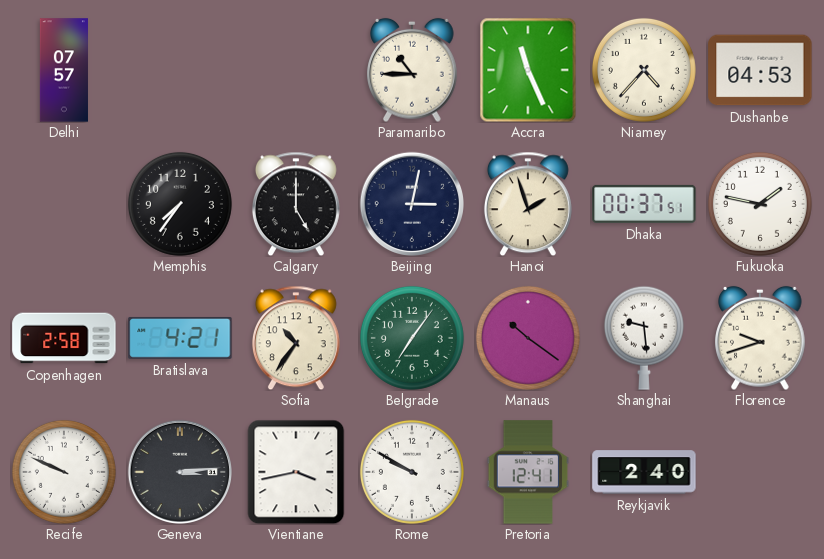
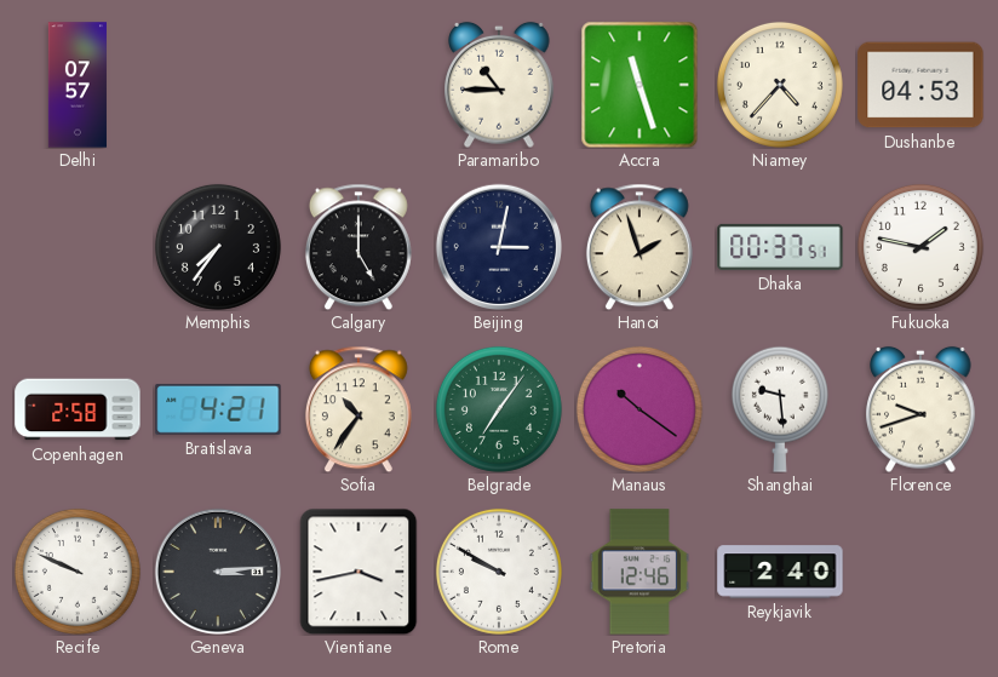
Accra: 11:26 -> 11:27 (639, 85)
Pretoria: 12:41 -> 12:46 (639, 572)
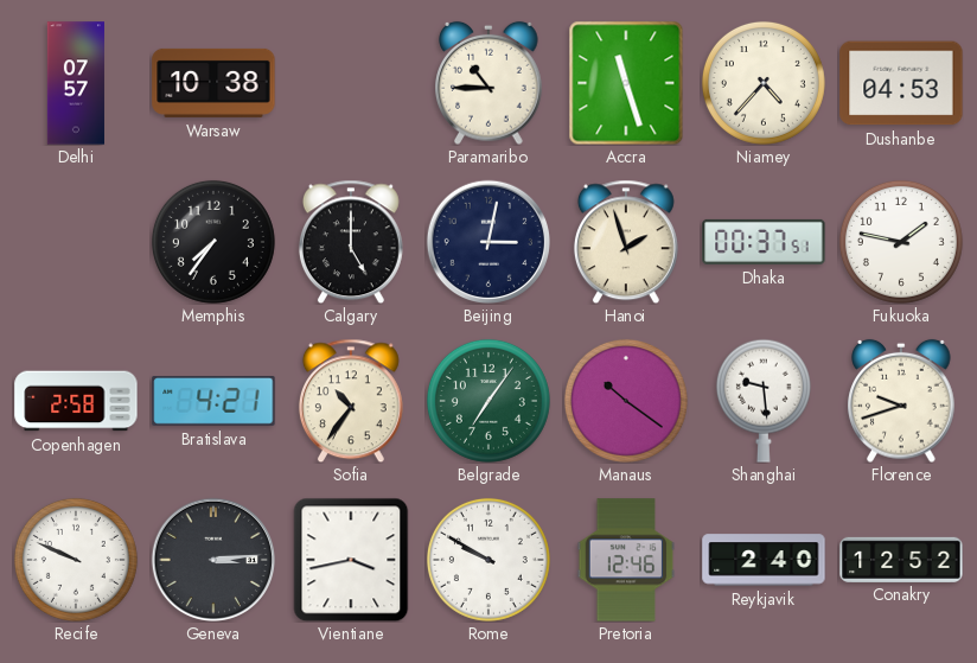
Warsaw: none -> 10:38 (213, 83)
Conakry: none -> 12:52 (901, 559)
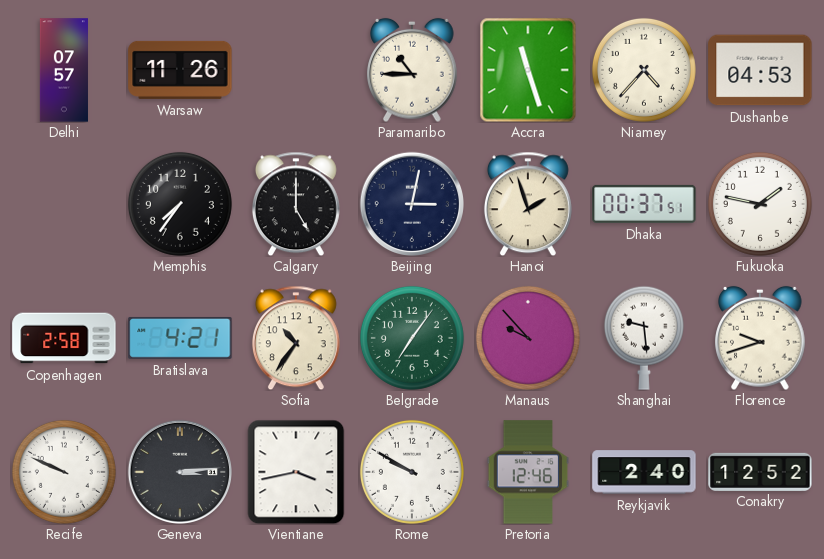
Warsaw: 10:38 -> 11:26 (180, 70)
Manaus: 10:21 -> 9:53 (528, 338)
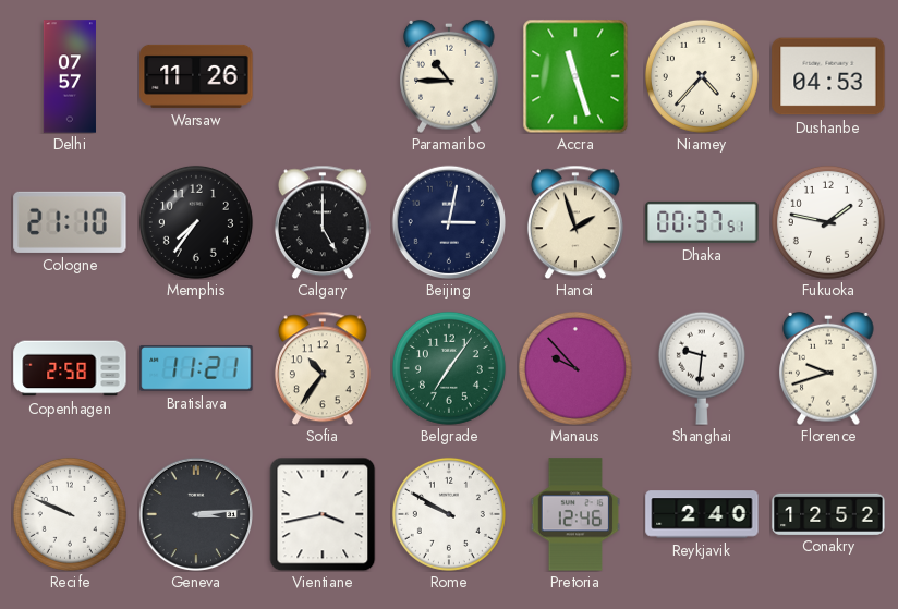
Cologne: none -> 21:10 (70, 222)
Bratislava: 4:21 -> 11:21 (196, 368)
Shanghai: 9:29 -> 9:31 (702, 368)
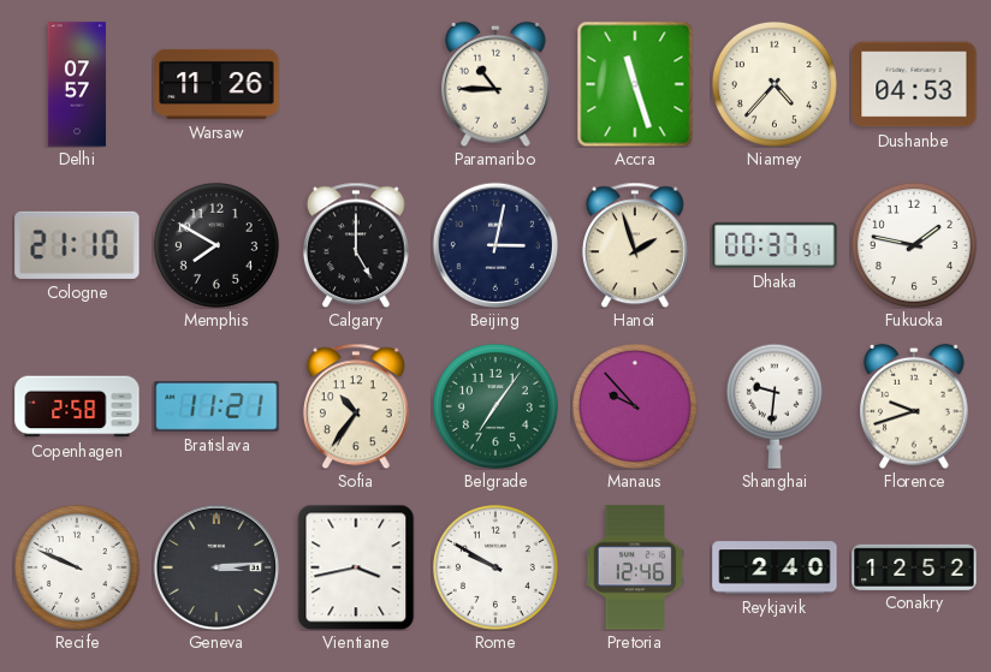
Memphis: 7:36 -> 7:50 (216, 245)
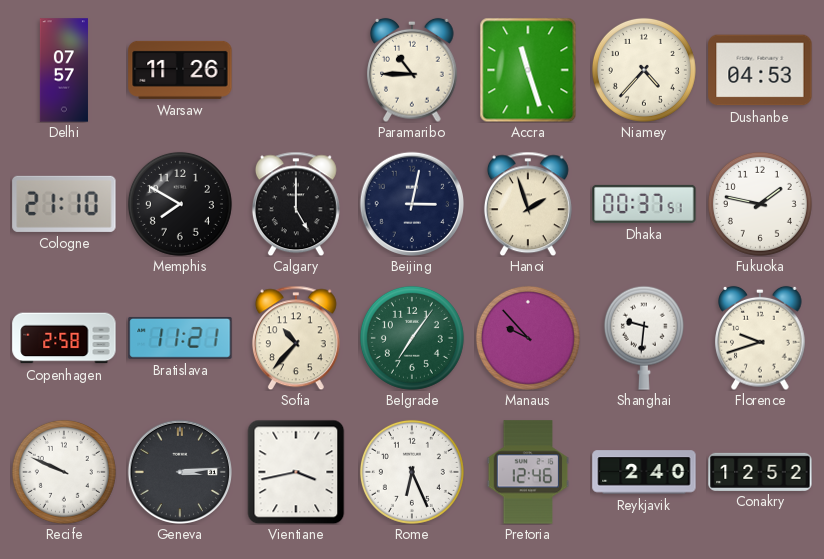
Sofia: 10:36 -> 10:37 (296, 338)
Rome: 9:50 -> 6:26 (412, 472)
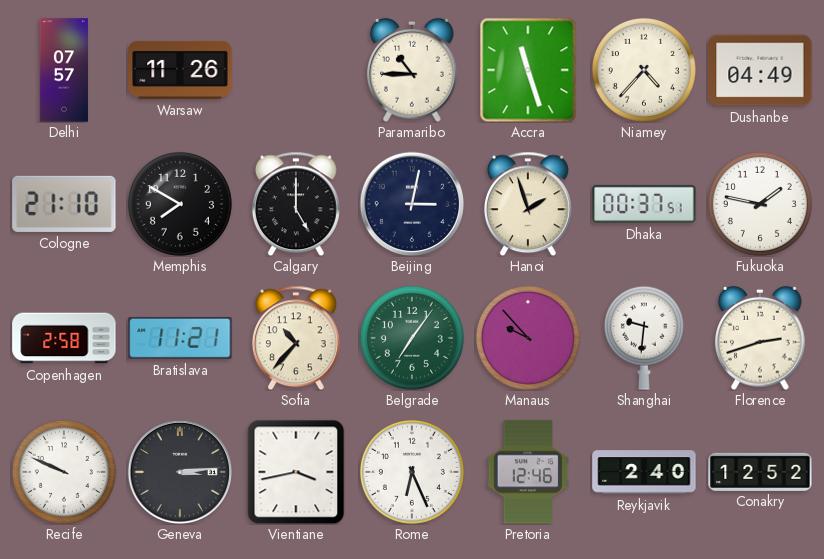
Dushanbe: 04:53 -> 04:49 (760, 70)
Florence: 9:42 -> 2:42 (760, 338)
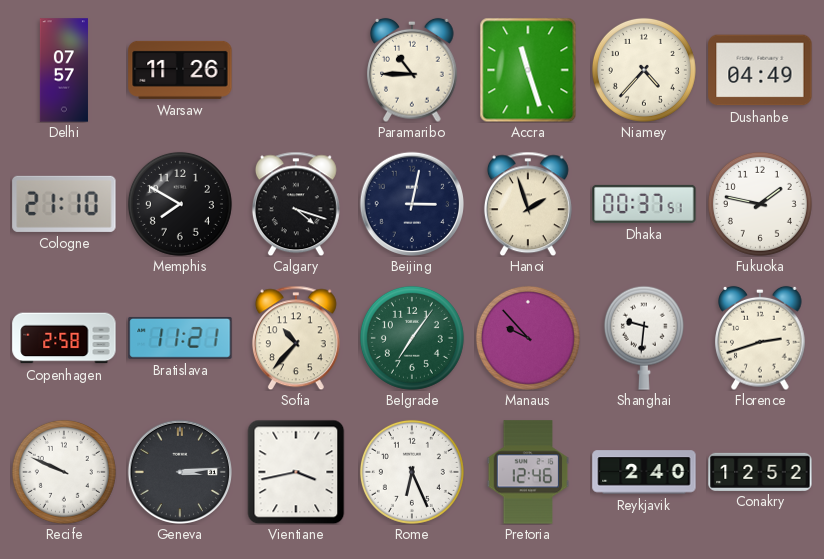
Calgary: 5:00 -> 4:18 (296, 204)
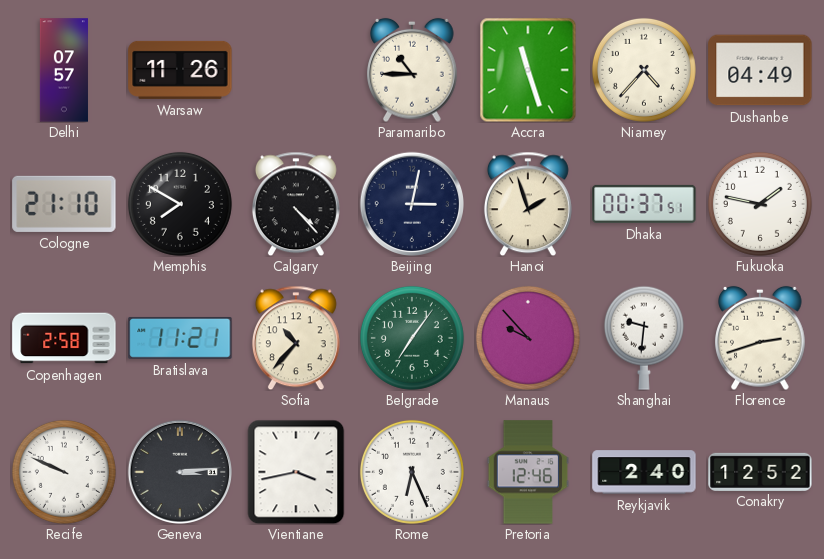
Calgary: 4:18 -> 4:23 (296, 204)
